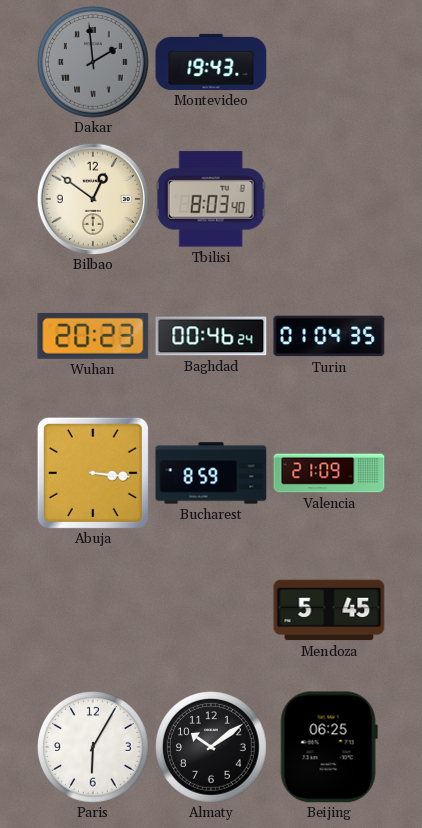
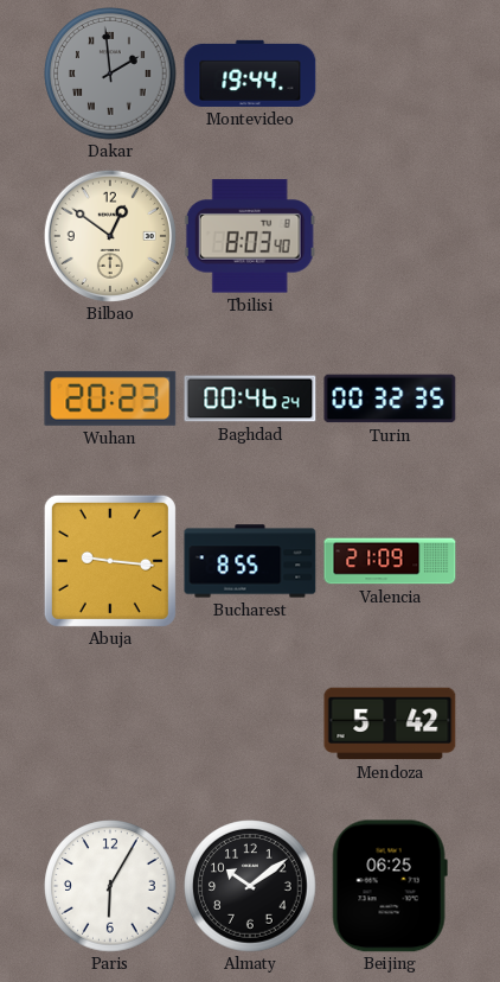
Montevideo: 19:43 -> 19:44 (250, 74)
Turin: 01:04 -> 00:32 (390, 398)
Abuja: 3:16 -> 9:16 (110, 561)
Bucharest: 8:59 -> 8:55 (250, 561)
Mendoza: 5:45 -> 5:42 (390, 723)
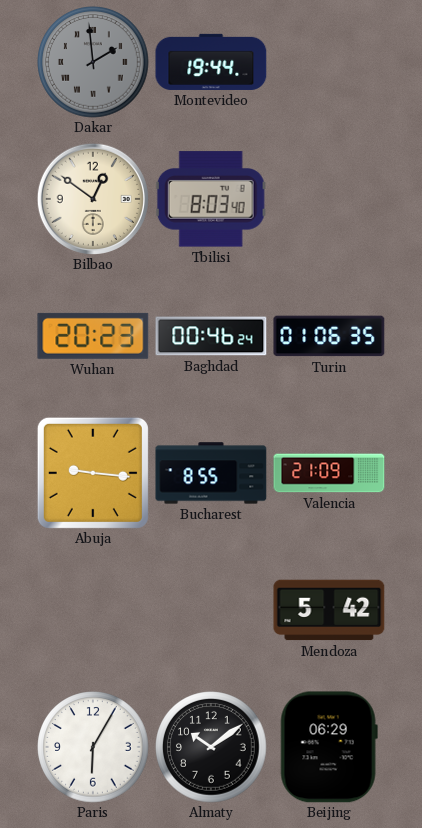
Turin: 00:32 -> 01:06 (329, 336)
Beijing: 06:25 -> 06:29 (329, 747)
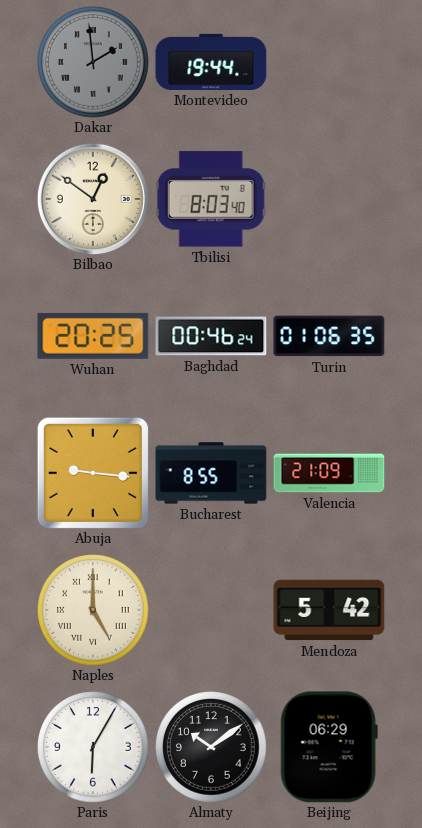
Wuhan: 20:23 -> 20:25 (93, 336)
Naples: none -> 5:00 (93, 610)
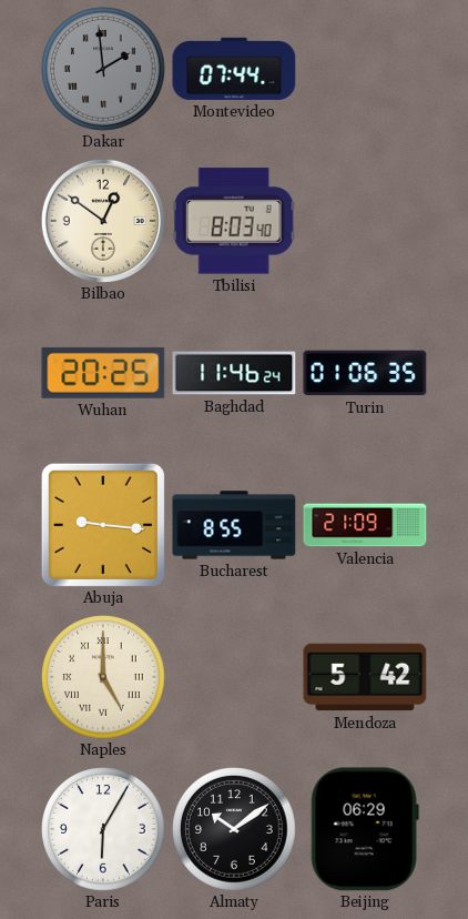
Montevideo: 19:44 -> 07:44 (234, 69)
Baghdad: 00:46 -> 11:46 (234, 373)
